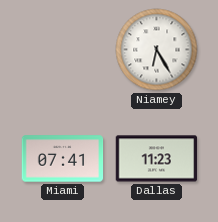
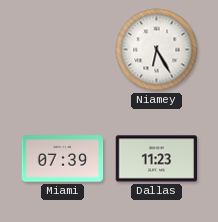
Miami: 07:41 -> 07:39 (63, 159)
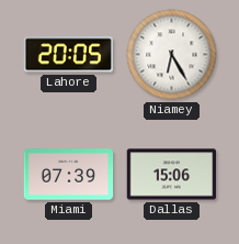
Lahore: none -> 20:05 (68, 55)
Dallas: 11:23 -> 15:06 (172, 175)
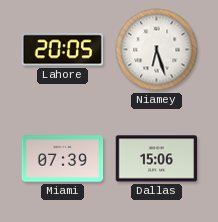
Niamey: 6:25 -> 6:27 (157, 50)
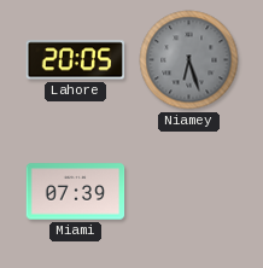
Niamey dial: white -> grey (189, 60)
Dallas: 15:06 -> none (157, 159)
